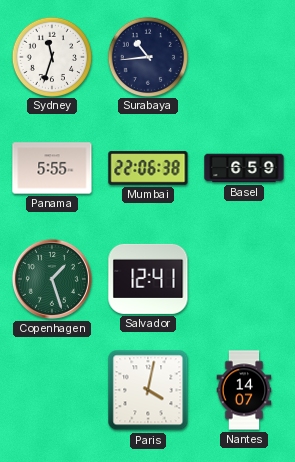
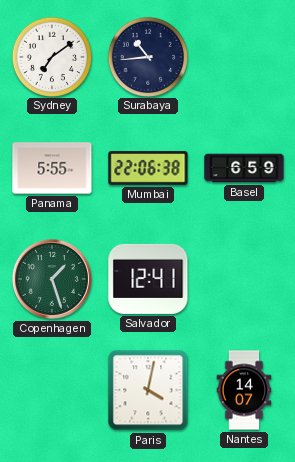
Sydney: 11:33 -> 7:09 (51, 56)
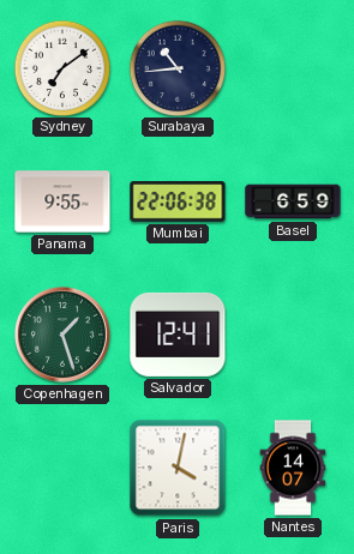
Panama: 5:55 -> 9:55 (62, 201)
